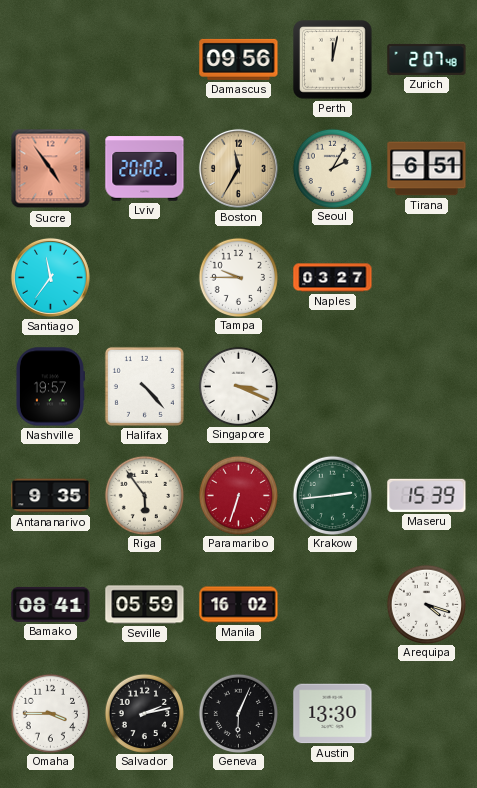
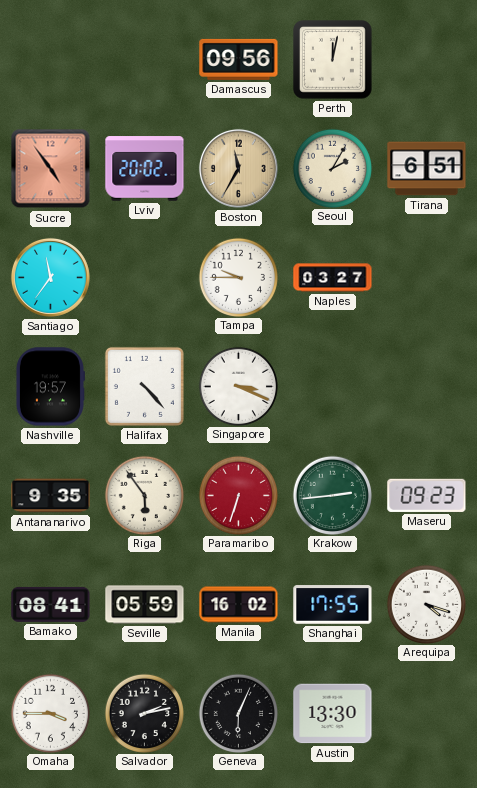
Zurich: 2:07 -> none (427, 59)
Maseru: 15:39 -> 09:23 (427, 495)
Shanghai: none -> 17:55 (333, 605)
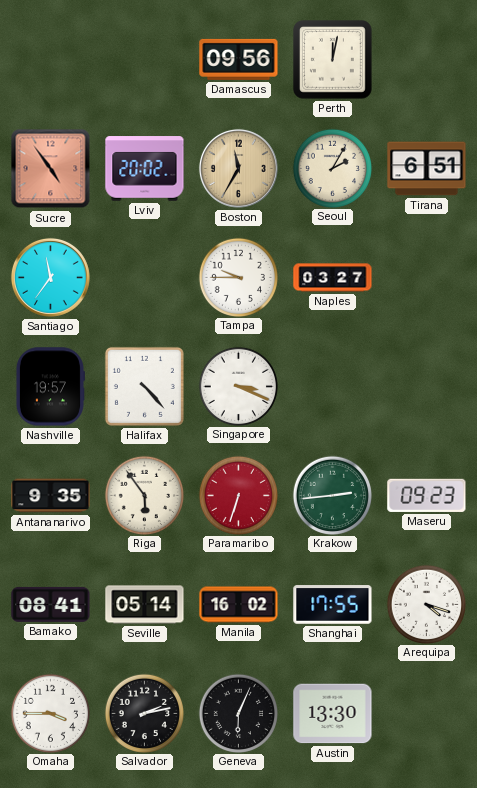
Seville: 05:59 -> 05:14 (145, 605)
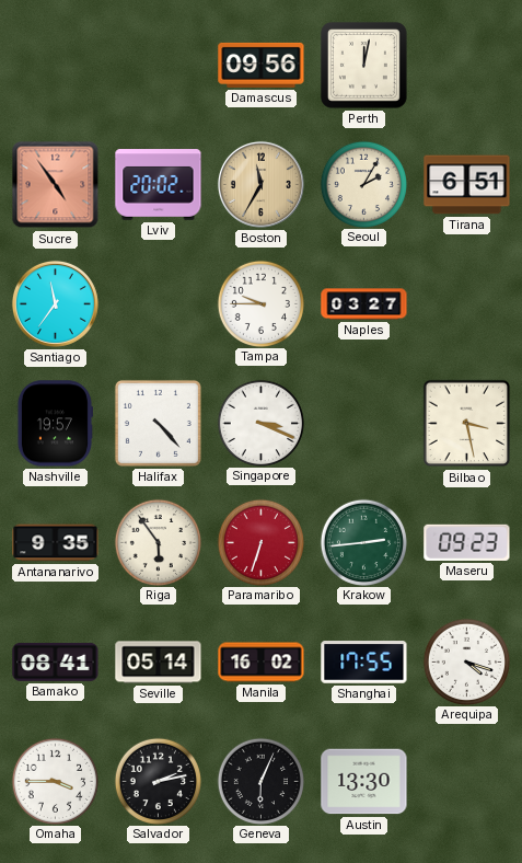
Bilbao: none -> 3:28 (467, 424)
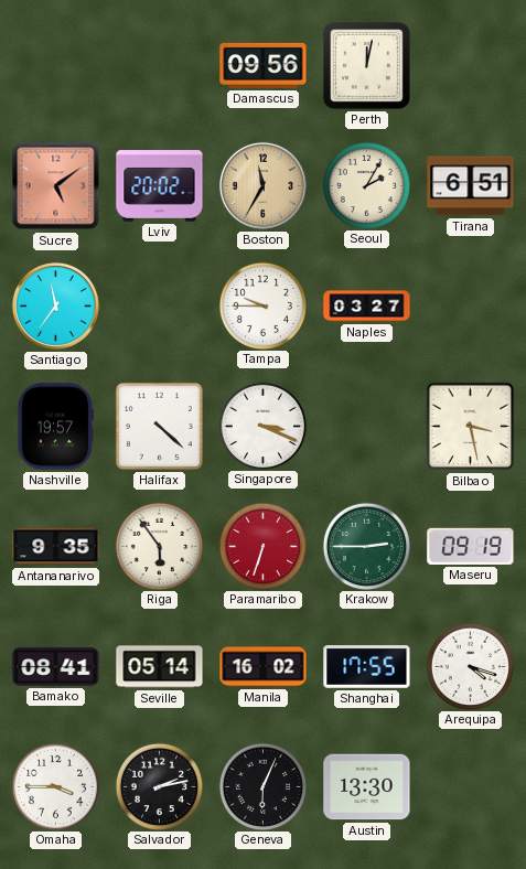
Sucre: 4:54 -> 5:09 (56, 186)
Halifax: 4:23 -> 4:22 (159, 426)
Krakow: 2:44 -> 2:45 (366, 546)
Maseru: 09:23 -> 09:19 (471, 546)
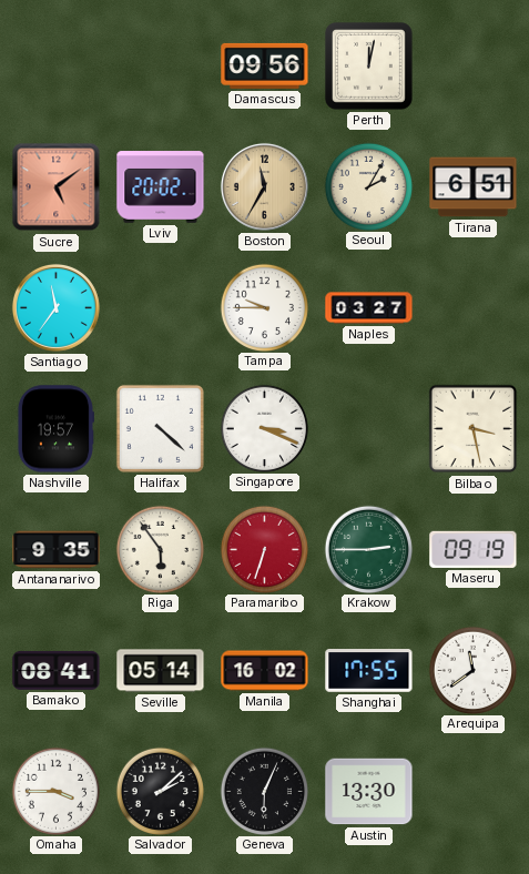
Arequipa: 4:18 -> 11:39 (472, 670)
Salvador: 2:13 -> 2:08 (160, 791)
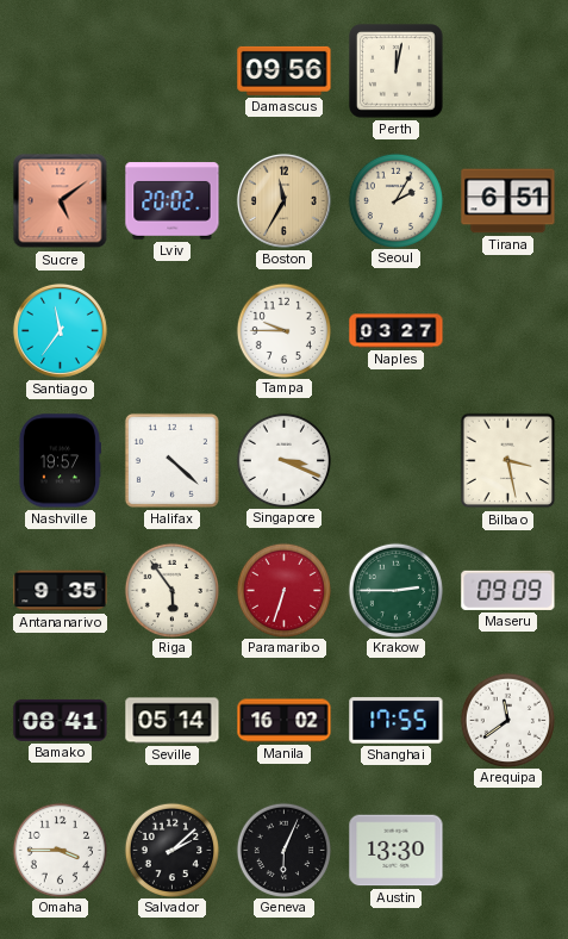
Maseru: 09:19 -> 09:09 (508, 590)
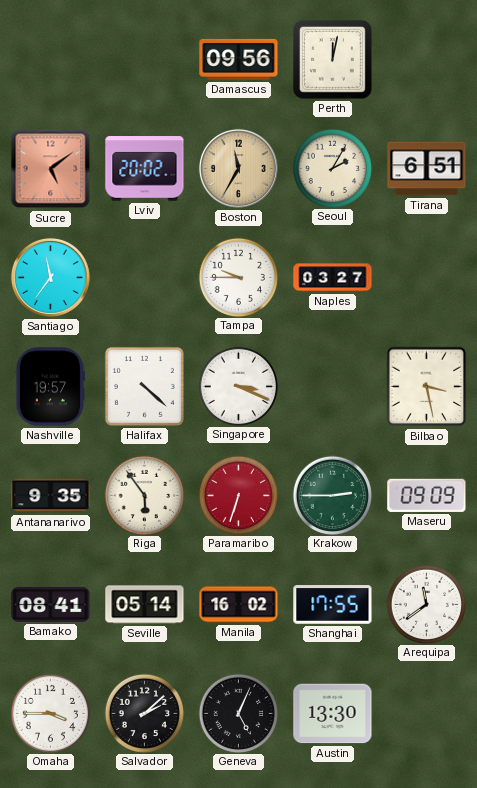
Geneva: 6:04 -> 5:04 (238, 713)
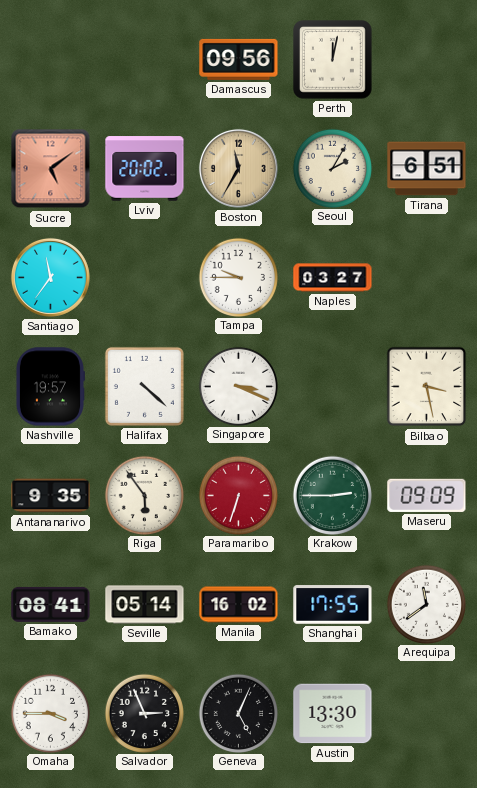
Salvador: 2:08 -> 2:56 (144, 713)
